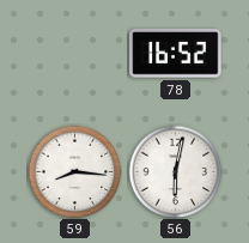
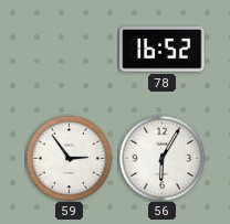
59: 8:16 -> 2:54 (69, 158)
56: 6:02 -> 6:05 (161, 158)
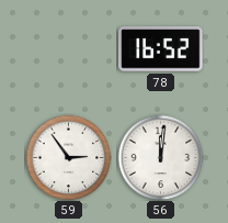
56: 6:05 -> 12:01 (160, 157)
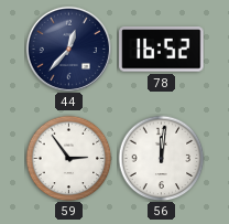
44: none -> 12:37 (68, 49)
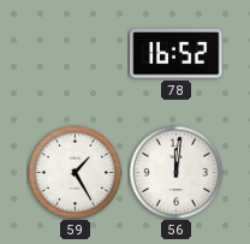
44: 12:37 -> none (68, 49)
59: 2:54 -> 1:25 (75, 172)
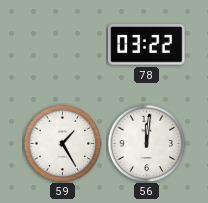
78: 16:52 -> 03:22 (147, 45)
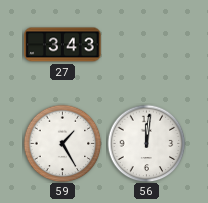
27: none -> 3:43 (63, 45)
78: 03:22 -> none (147, 45)
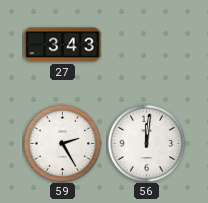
59: 1:25 -> 2:25 (62, 143)
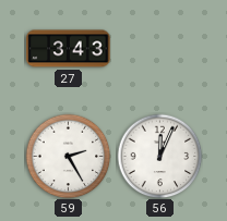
56: 12:01 -> 12:04 (159, 156)
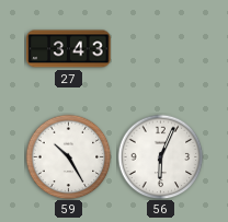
59: 2:25 -> 10:25 (68, 156)
56: 12:04 -> 6:04 (160, 156)
